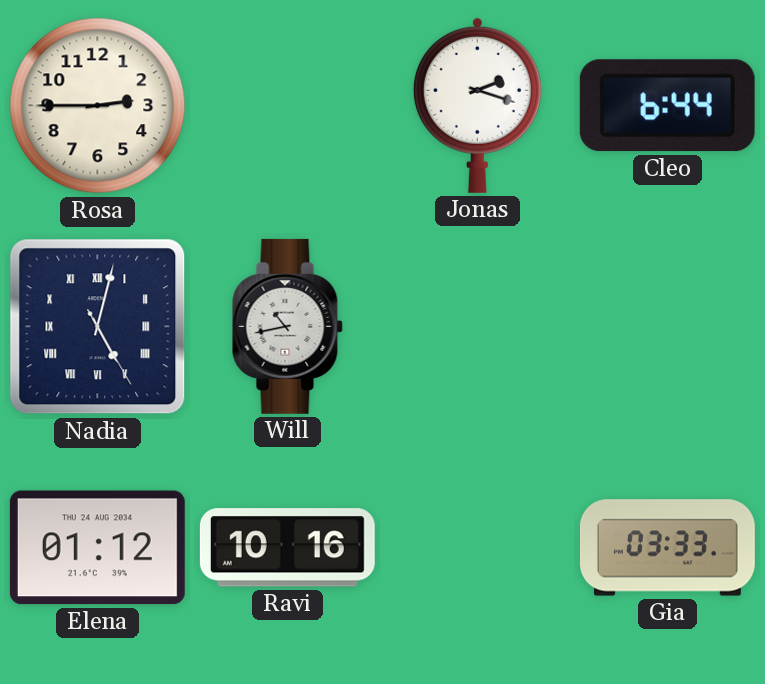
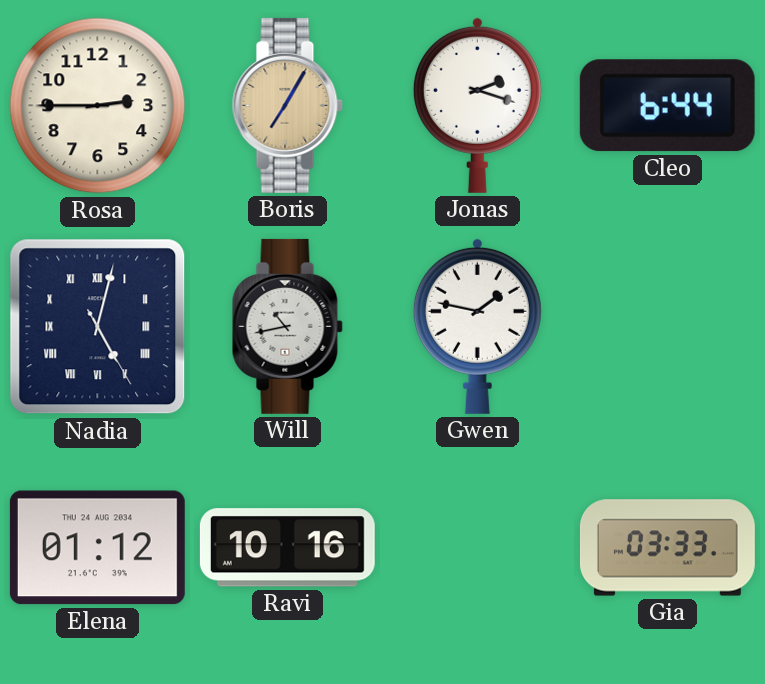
Boris: none -> 7:05 (287, 105)
Gwen: none -> 1:47 (477, 326)
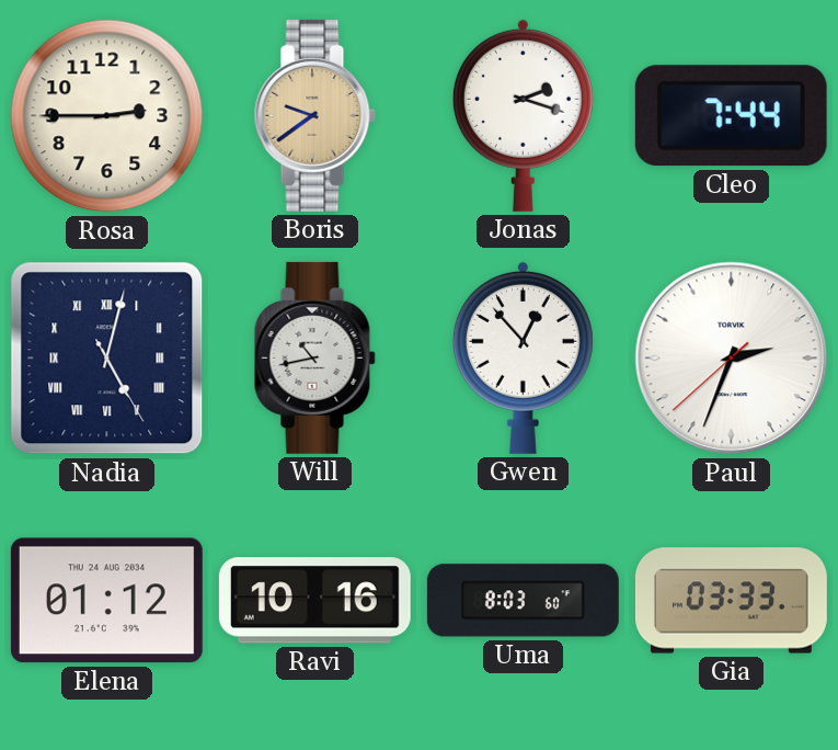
Boris: 7:05 -> 9:39 (314, 115)
Cleo: 6:44 -> 7:44 (731, 116)
Gwen: 1:47 -> 12:53 (523, 357)
Paul: none -> 2:33 (732, 359)
Uma: none -> 8:03 (523, 601)
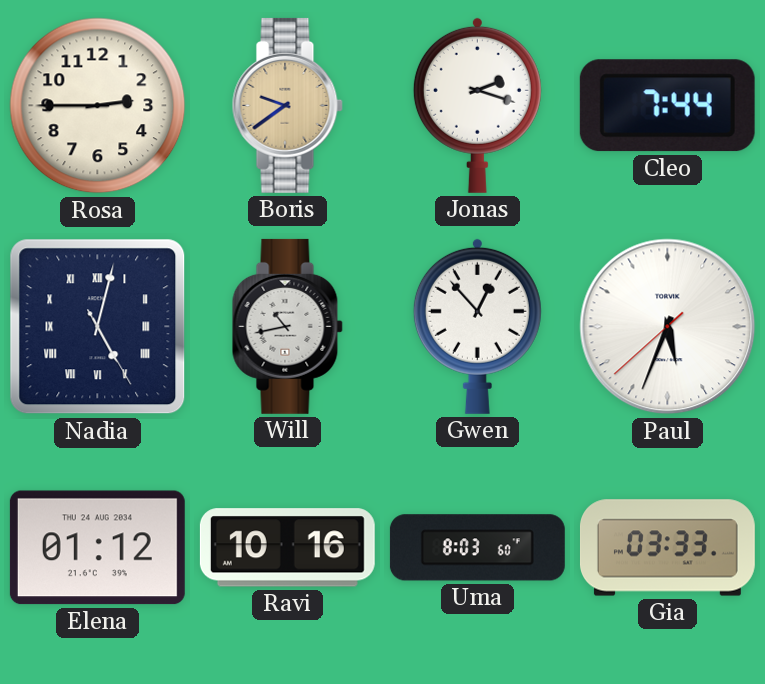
Paul: 2:33 -> 5:33 (668, 327)
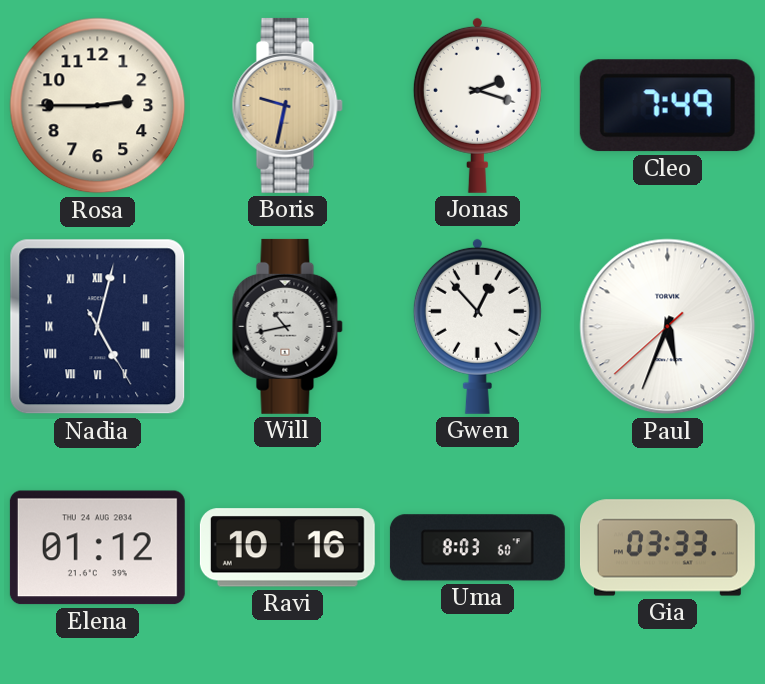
Boris: 9:39 -> 9:32 (287, 105)
Cleo: 7:44 -> 7:49 (667, 106)
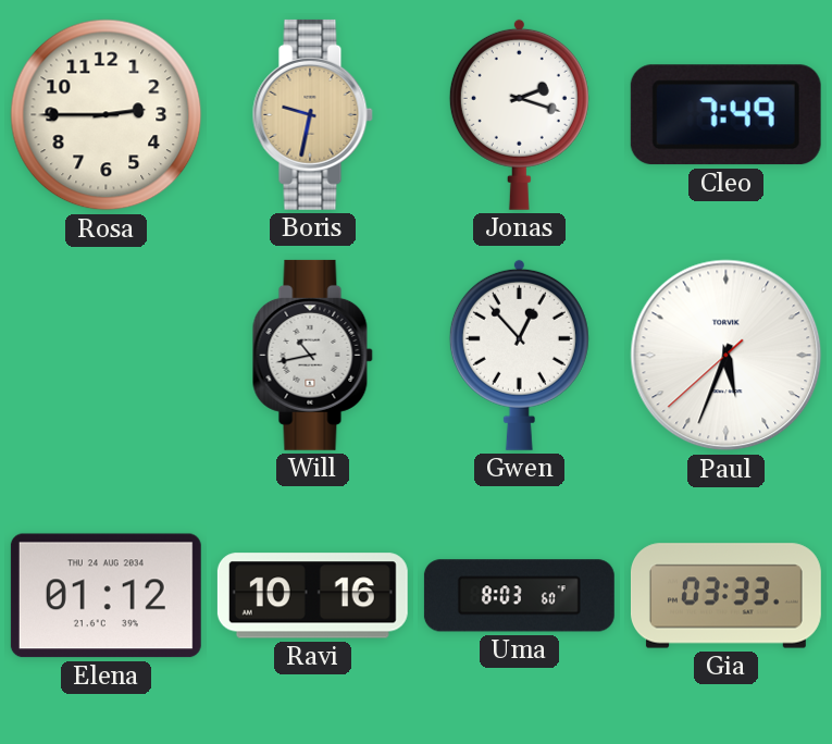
Nadia: 5:02 -> none (98, 327)
